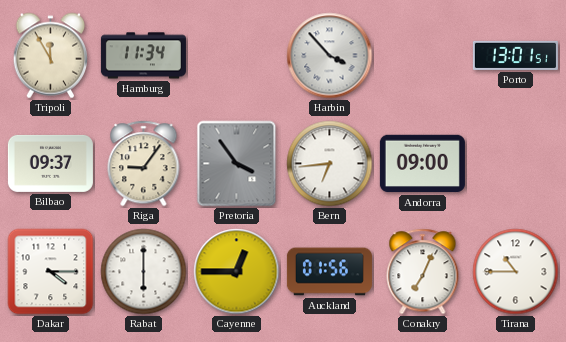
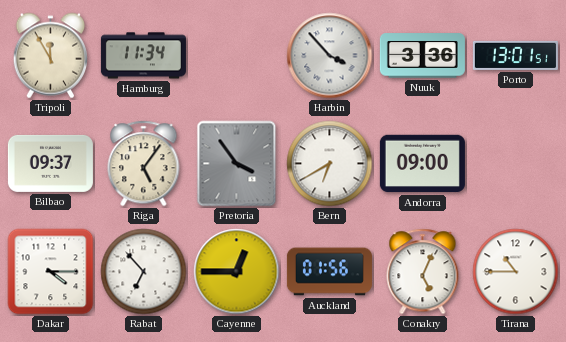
Nuuk: none -> 3:36 (422, 56)
Riga: 9:06 -> 5:06 (144, 164)
Bern: 6:44 -> 6:40 (330, 164)
Rabat: 6:00 -> 6:53 (144, 272)
Conakry: 7:04 -> 5:04 (423, 272)
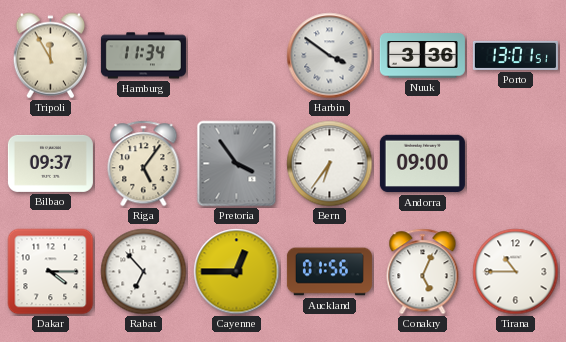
Harbin: 3:53 -> 3:51 (330, 56)
Bern: 6:40 -> 6:36 (330, 164)
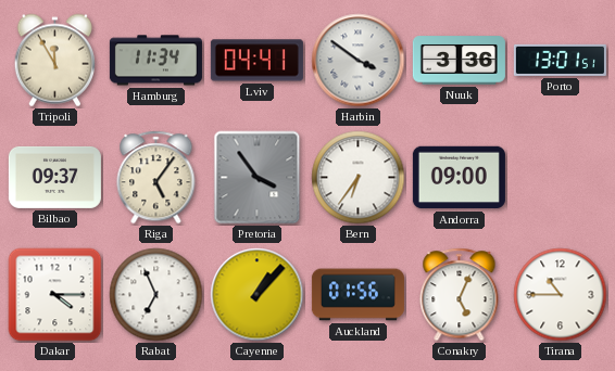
Lviv: none -> 04:41 (256, 61)
Rabat: 6:53 -> 6:56 (156, 295)
Cayenne: 12:45 -> 1:07 (258, 295)
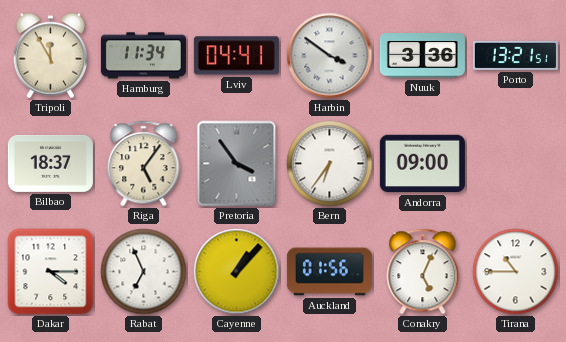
Porto: 13:01 -> 13:21 (515, 55)
Bilbao: 09:37 -> 18:37 (50, 163)
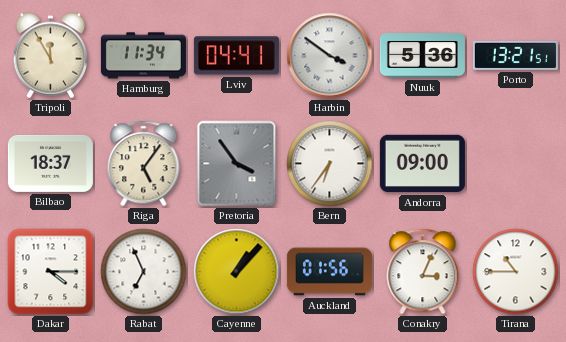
Nuuk: 3:36 -> 5:36 (422, 56)
Conakry: 5:04 -> 3:04 (423, 272)
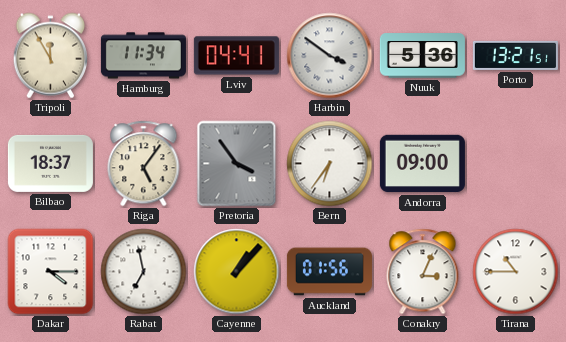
Rabat: 6:56 -> 6:58 (144, 272)
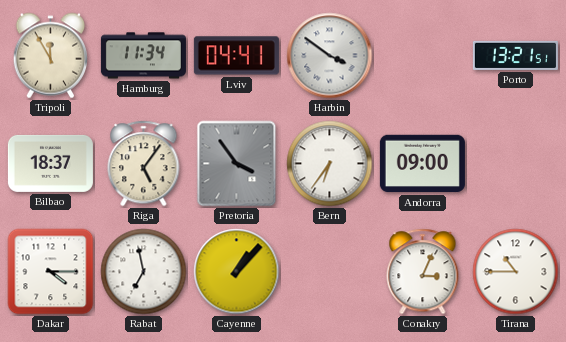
Nuuk: 5:36 -> none (422, 56)
Auckland: 01:56 -> none (329, 272)
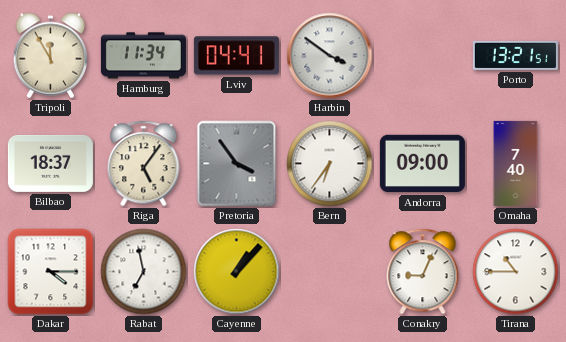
Omaha: none -> 7:40 (516, 163)
Conakry: 3:04 -> 9:04 (423, 272)
